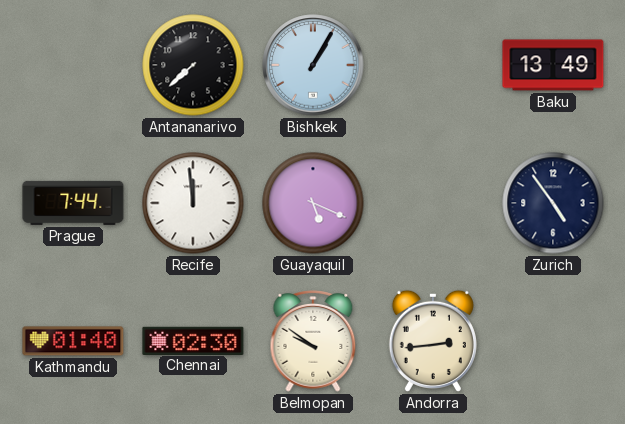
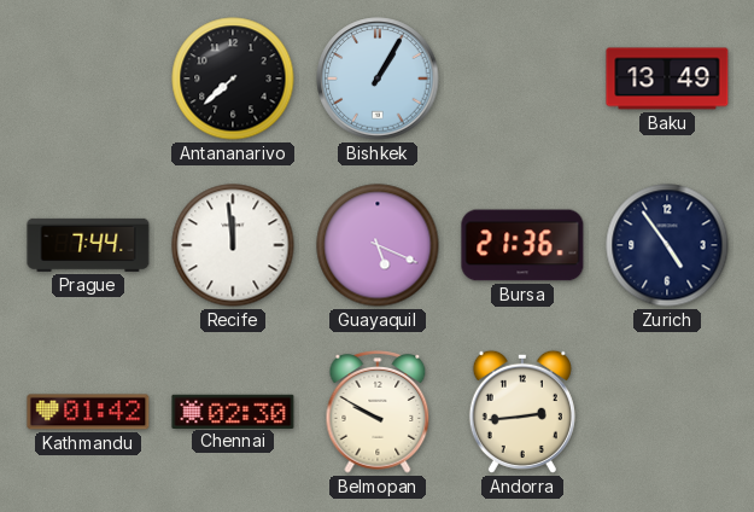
Bursa: none -> 21:36 (522, 245)
Kathmandu: 01:40 -> 01:42 (88, 412)
Belmopan: 9:51 -> 9:50 (378, 412)
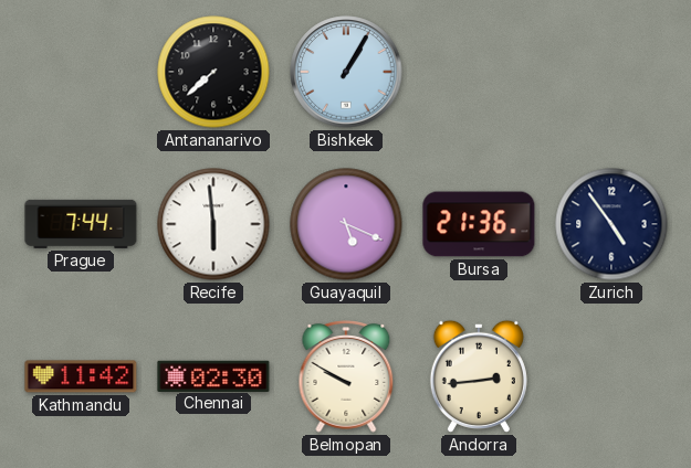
Baku: 13:49 -> none (667, 78)
Recife: 11:59 -> 5:59 (213, 224)
Kathmandu: 01:42 -> 11:42 (81, 376)
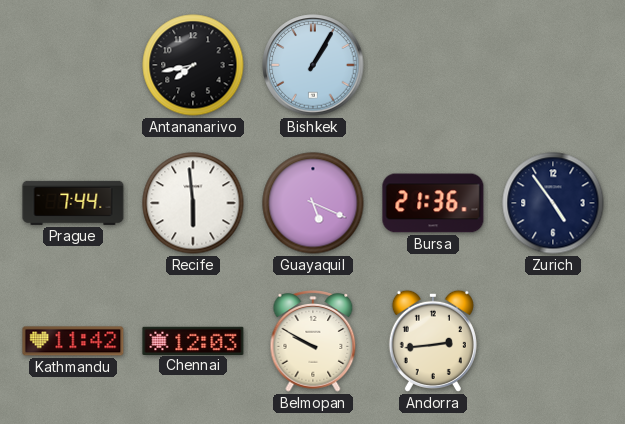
Antananarivo: 7:38 -> 7:43 (193, 65)
Chennai: 02:30 -> 12:03 (193, 340)
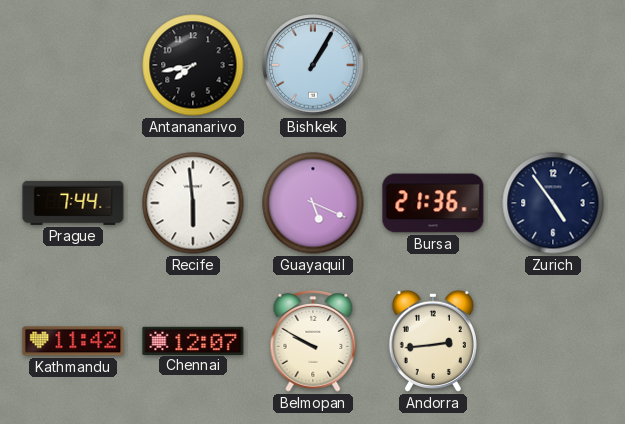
Chennai: 12:03 -> 12:07 (193, 340)
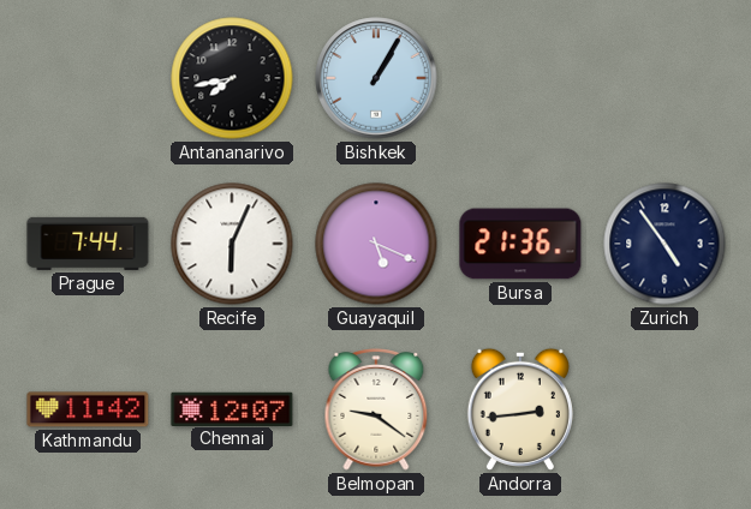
Recife: 5:59 -> 6:04 (232, 244)
Belmopan: 9:50 -> 9:21 (376, 409)
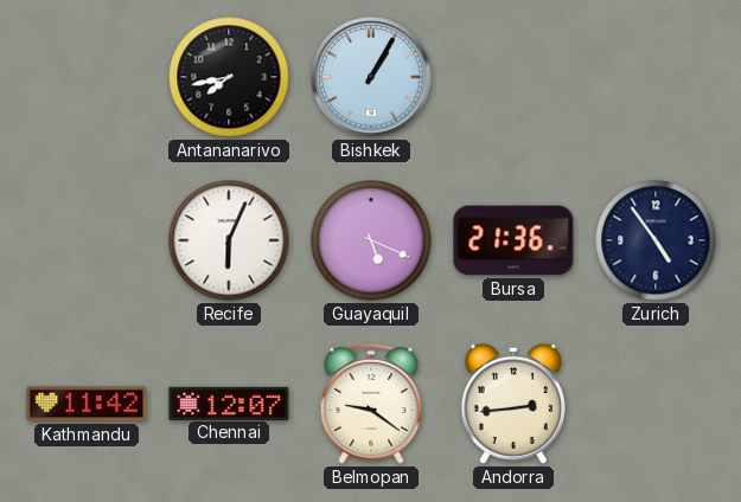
Prague: 7:44 -> none (88, 244)
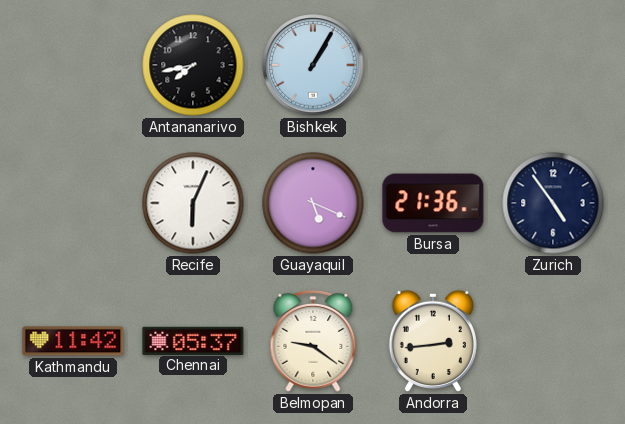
Chennai: 12:07 -> 05:37 (193, 340)
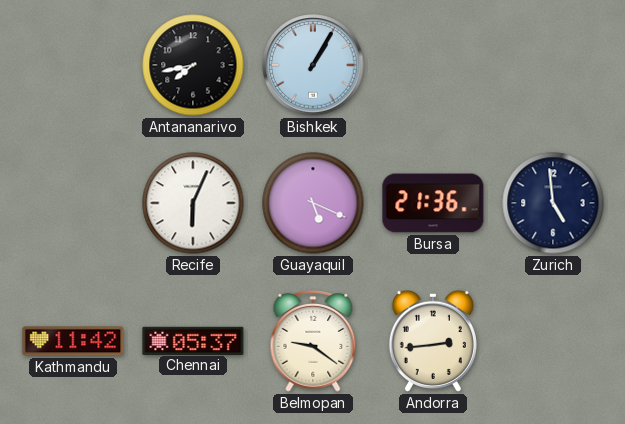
Zurich: 4:54 -> 4:59 (553, 203)
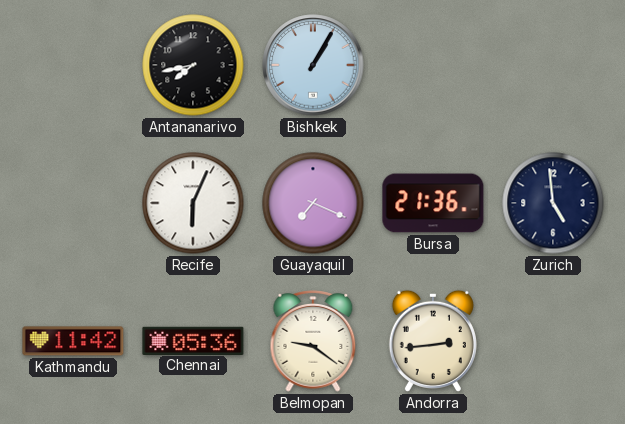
Guayaquil: 5:19 -> 7:19 (313, 203)
Chennai: 05:37 -> 05:36 (193, 340)
